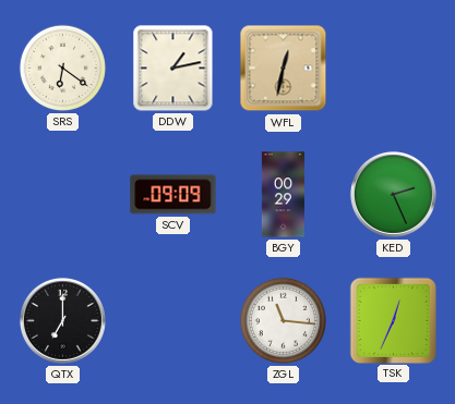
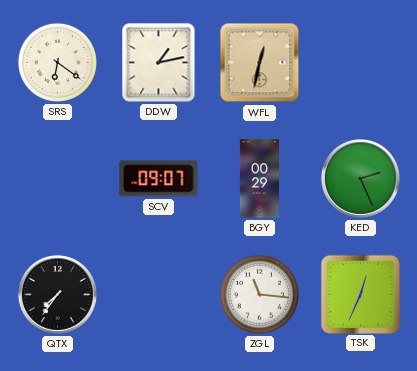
SCV: 09:09 -> 09:07 (159, 179)
QTX: 7:00 -> 7:36 (57, 294)
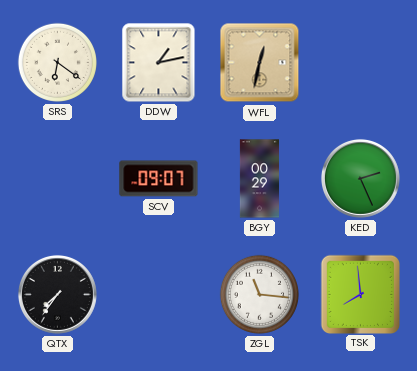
TSK: 12:34 -> 7:59 (360, 294)
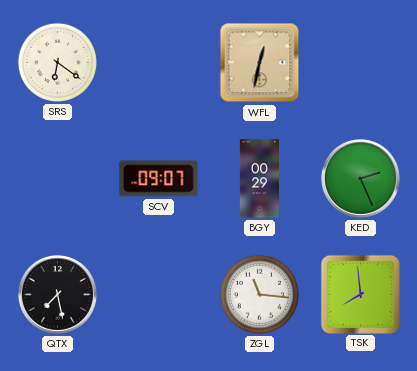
DDW: 1:13 -> none (159, 63)
QTX: 7:36 -> 7:28 (57, 294)
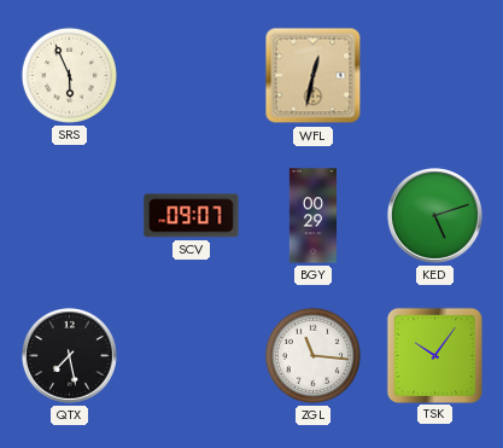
SRS: 6:21 -> 5:56 (69, 75)
KED: 2:26 -> 5:12 (434, 215)
TSK: 7:59 -> 10:06 (434, 355)
